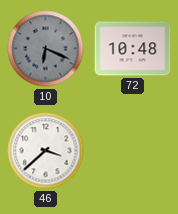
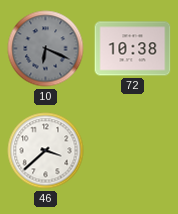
72: 10:48 -> 10:38 (133, 49)
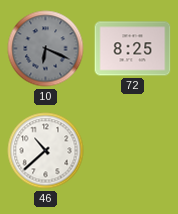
72: 10:38 -> 8:25 (133, 49)
46: 3:38 -> 10:38 (46, 151)
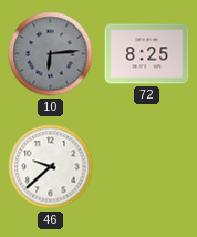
10: 6:19 -> 6:14 (51, 54)
46: 10:38 -> 9:38 (51, 167)
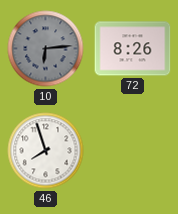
72: 8:25 -> 8:26 (133, 49)
46: 9:38 -> 7:57 (46, 151)
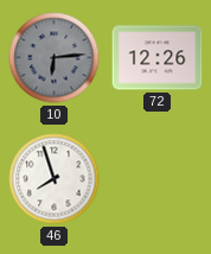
72: 8:26 -> 12:26 (158, 58)
